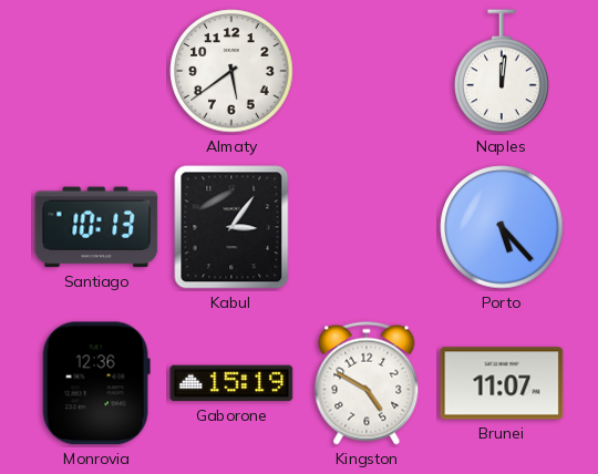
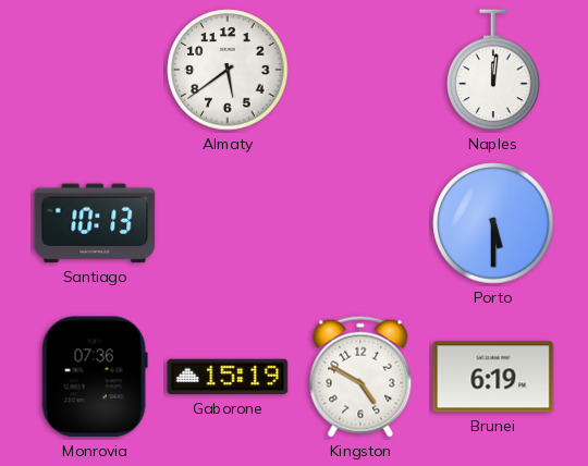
Kabul: 3:06 -> none (231, 227)
Porto: 5:23 -> 5:30 (493, 223)
Monrovia: 12:36 -> 07:36 (95, 377)
Brunei: 11:07 -> 6:19 (493, 377)
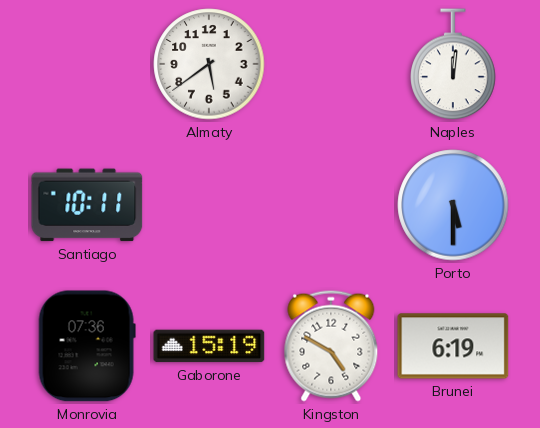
Santiago: 10:13 -> 10:11 (87, 205)
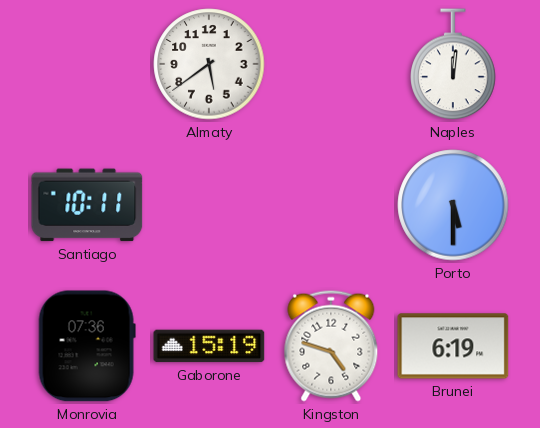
Kingston: 4:50 -> 4:48 (331, 346)
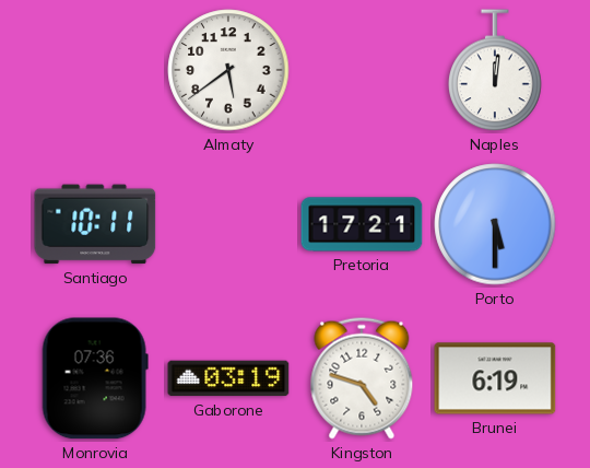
Pretoria: none -> 17:21 (362, 224)
Gaborone: 15:19 -> 03:19 (228, 378)
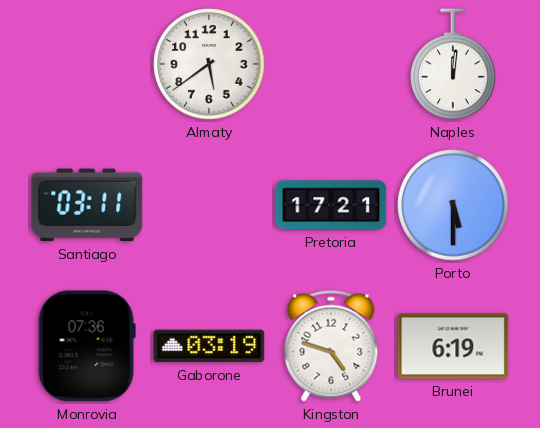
Santiago: 10:11 -> 03:11 (87, 205)
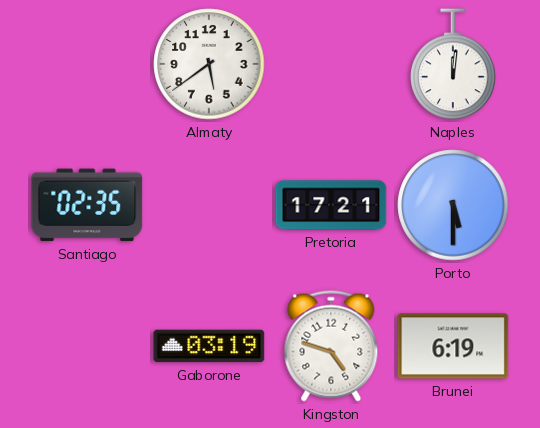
Santiago: 03:11 -> 02:35 (87, 205)
Monrovia: 07:36 -> none (87, 346)
